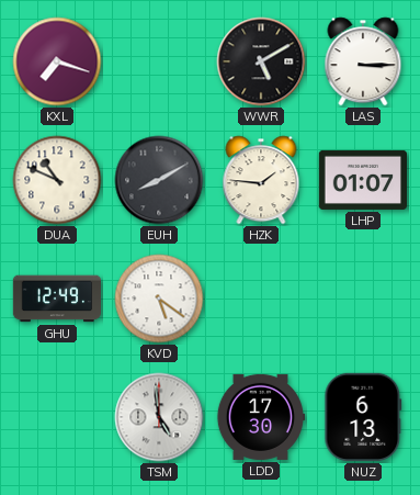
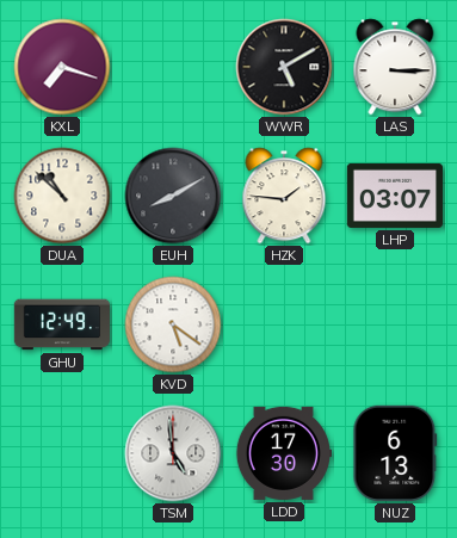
DUA: 10:49 -> 10:52 (62, 196)
LHP: 01:07 -> 03:07 (394, 196)
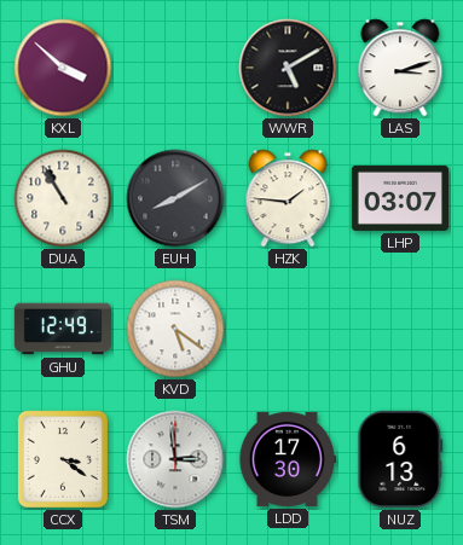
KXL: 7:18 -> 3:52 (63, 68)
LAS: 3:15 -> 3:12 (400, 68)
DUA: 10:52 -> 10:55 (63, 198)
CCX: none -> 3:21 (63, 458)
TSM: 4:59 -> 2:59 (175, 459)
